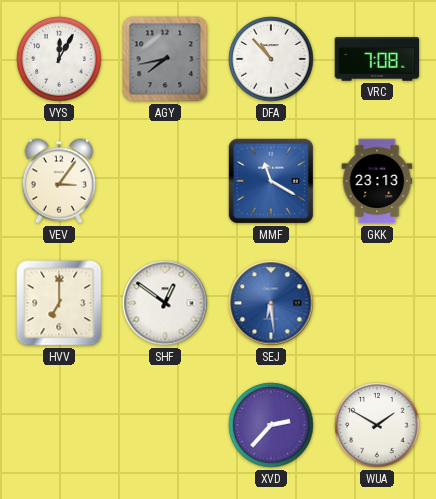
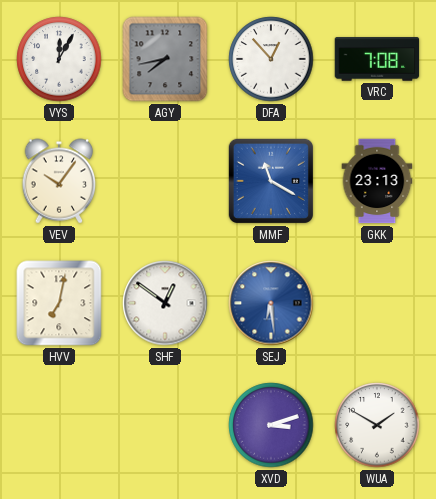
DFA: 10:53 -> 12:53 (271, 59)
VEV: 3:06 -> 10:06 (59, 181)
HVV: 7:00 -> 7:02 (59, 303)
XVD: 2:37 -> 3:12 (271, 425)
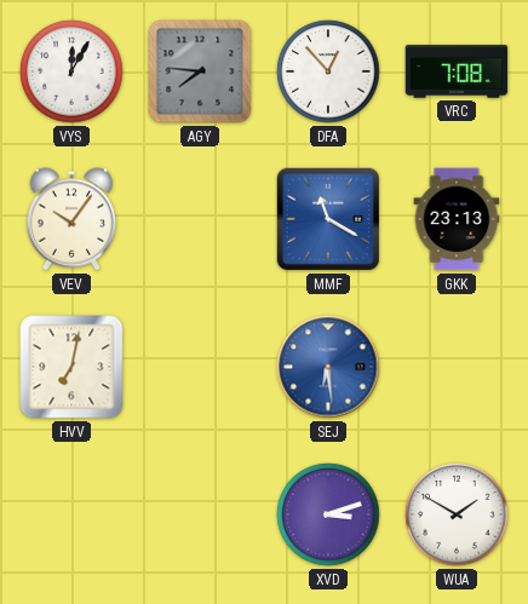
AGY: 7:43 -> 7:46 (200, 71)
SHF: 12:51 -> none (165, 303)
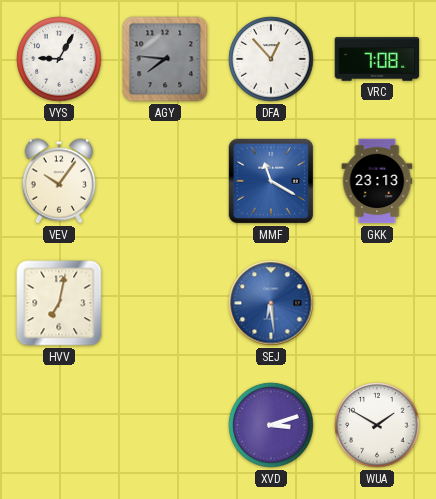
VYS: 12:05 -> 9:05 (59, 59)
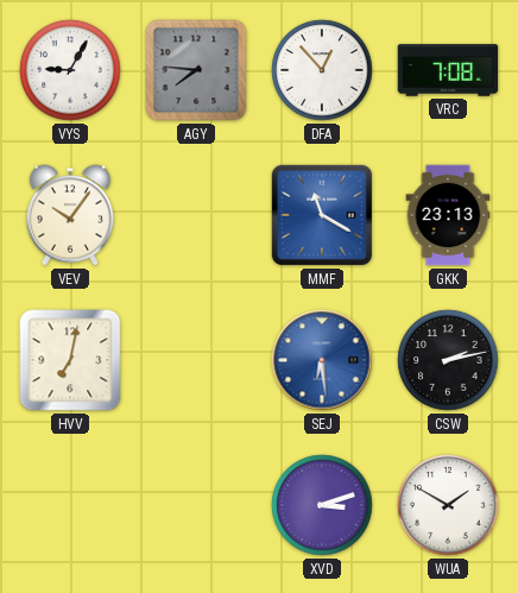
CSW: none -> 2:13 (448, 360)
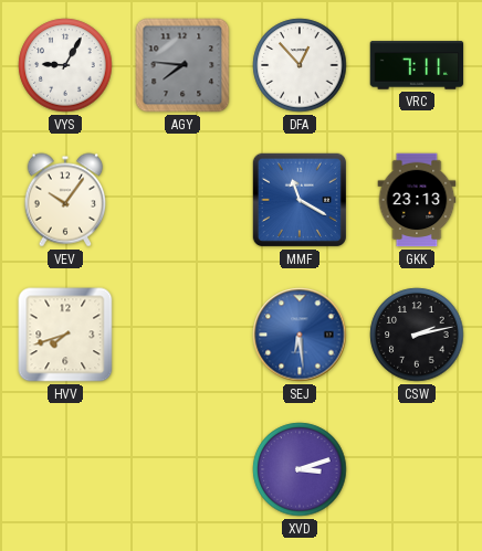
VRC: 7:08 -> 7:11 (417, 65)
HVV: 7:02 -> 7:42 (65, 335)
WUA: 1:50 -> none (448, 505)
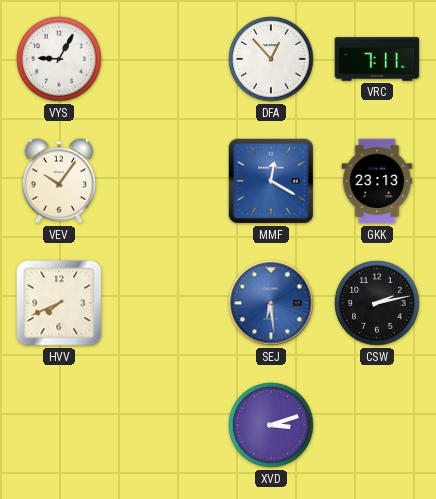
AGY: 7:46 -> none (182, 65)
MMF: 11:20 -> 12:20 (271, 181)
HVV: 7:42 -> 7:41 (59, 303)
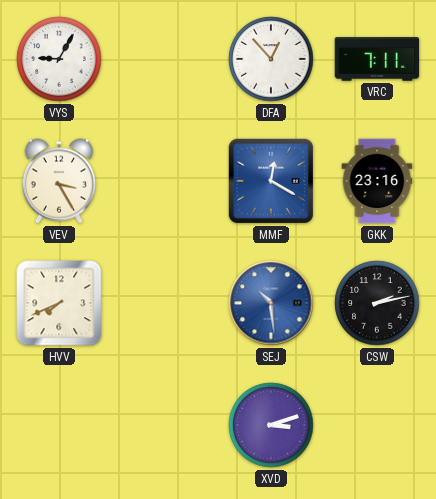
VEV: 10:06 -> 3:25 (59, 181)
GKK: 23:13 -> 23:16 (377, 181)
SEJ: 6:29 -> 10:29 (271, 303)
